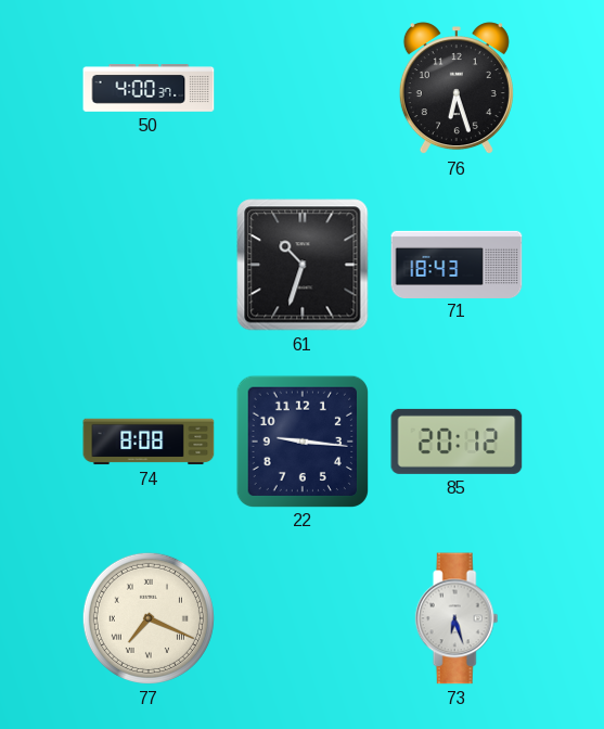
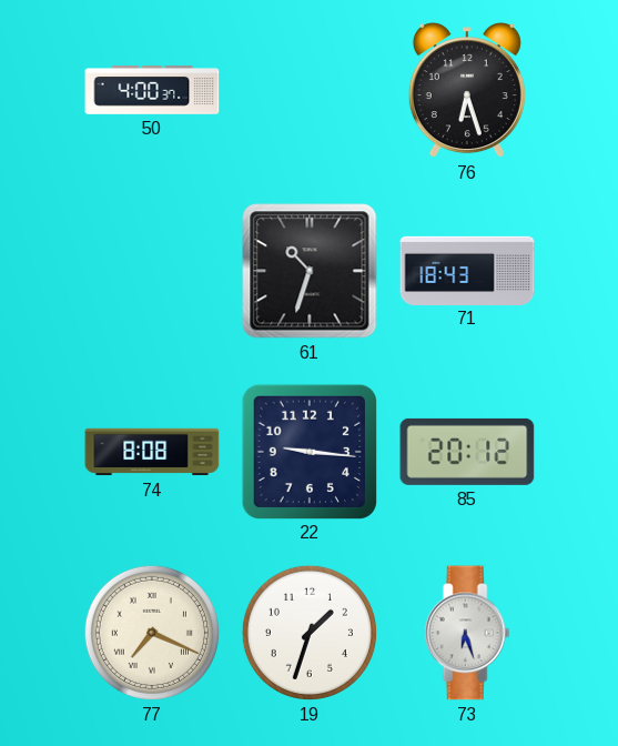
19: none -> 1:33 (310, 633)
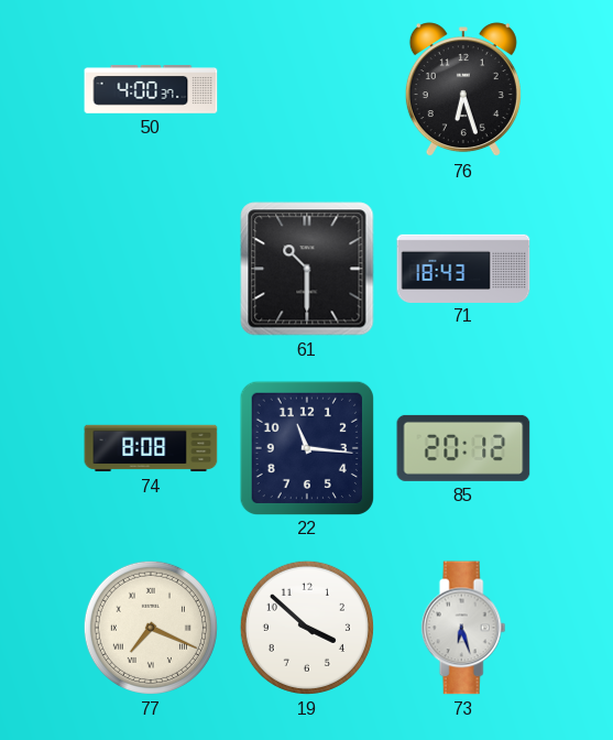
61: 10:33 -> 10:30 (307, 269)
22: 9:16 -> 11:16 (306, 447)
19: 1:33 -> 3:52 (307, 628)
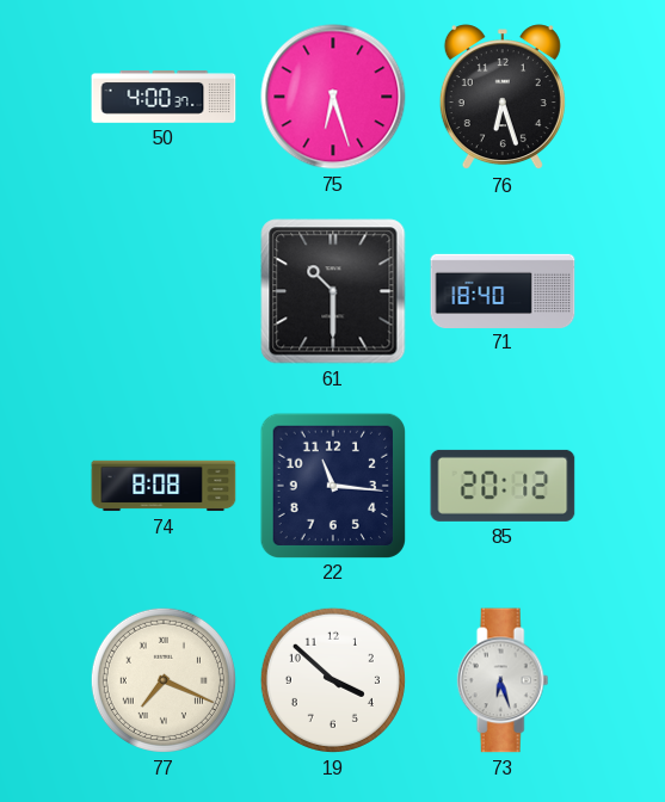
75: none -> 6:27 (333, 97)
71: 18:43 -> 18:40 (503, 290)
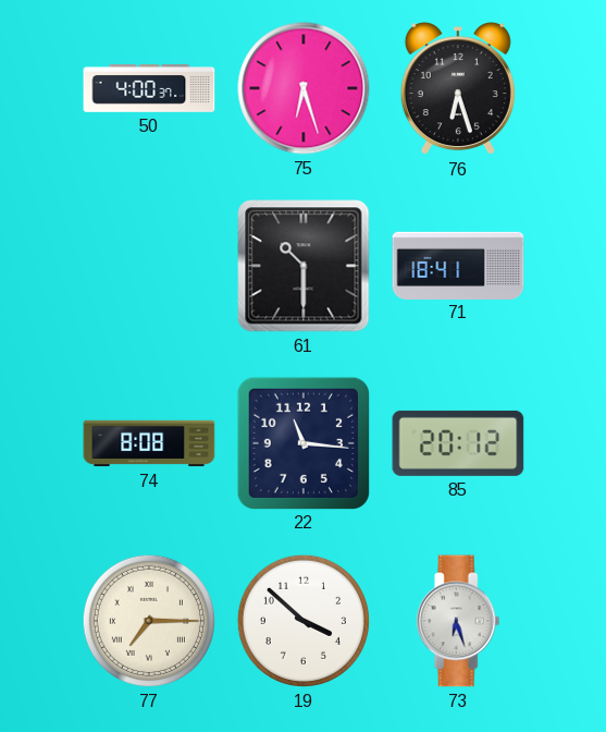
71: 18:40 -> 18:41 (458, 265)
77: 7:19 -> 7:15 (149, 621)
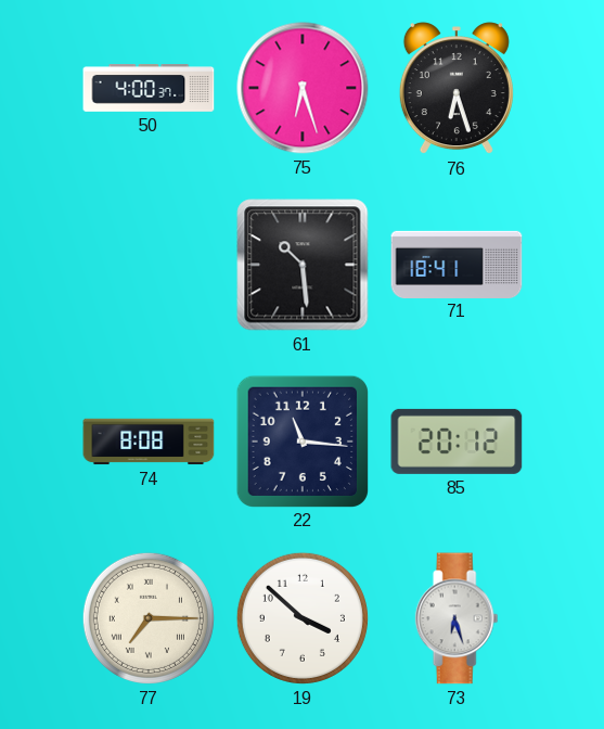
61: 10:30 -> 10:29 (303, 265)
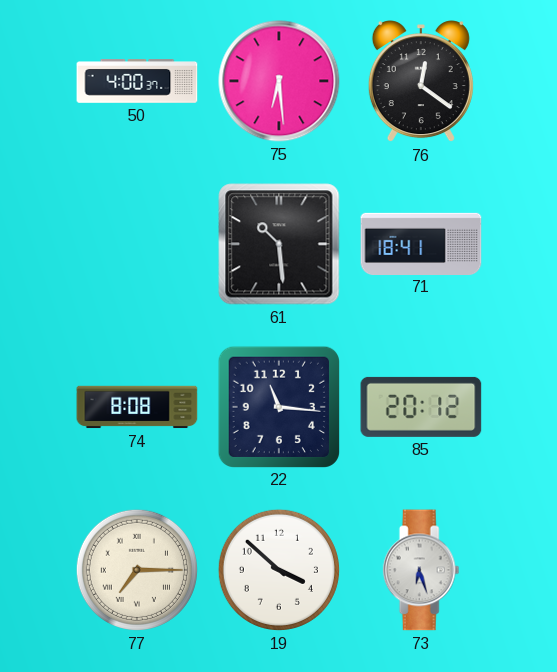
75: 6:27 -> 6:29 (279, 81)
76: 6:27 -> 12:21 (421, 82)
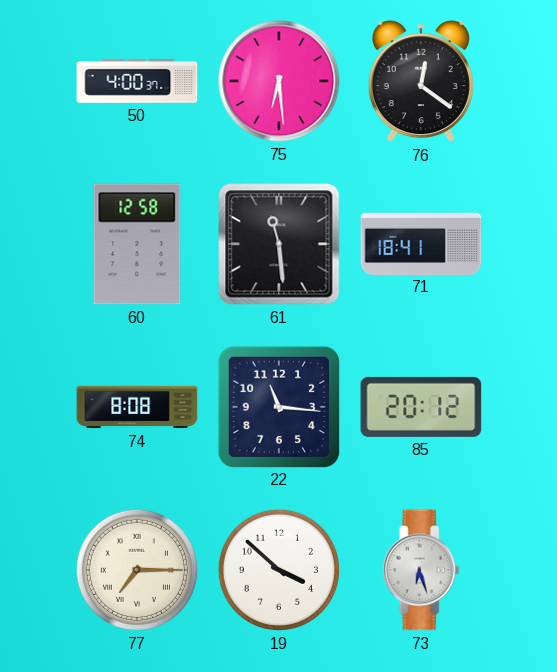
60: none -> 12:58 (137, 244)
61: 10:29 -> 11:29 (279, 244)
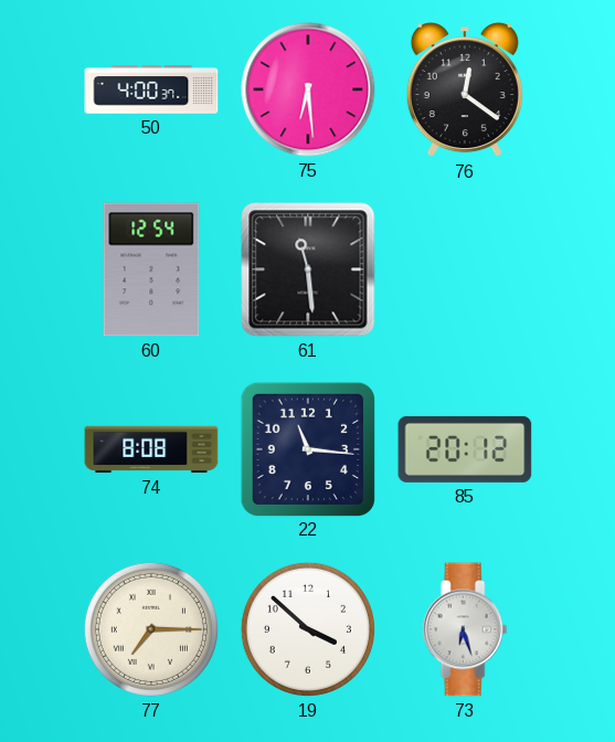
60: 12:58 -> 12:54 (151, 269)
71: 18:41 -> none (421, 243)
